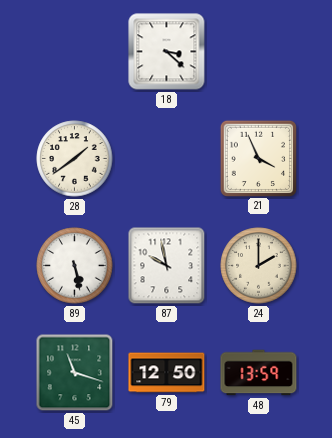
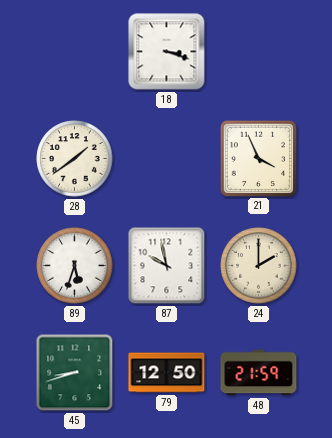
18: 3:22 -> 3:18 (167, 52)
89: 5:28 -> 5:33 (75, 266)
45: 11:18 -> 8:42 (75, 373)
48: 13:59 -> 21:59 (259, 373)
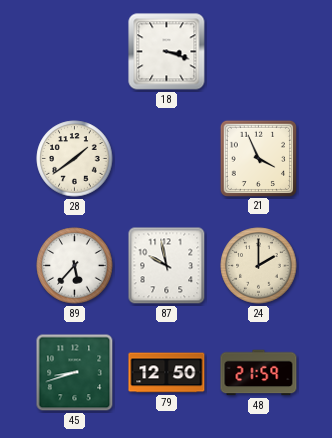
89: 5:33 -> 5:37 (75, 266)
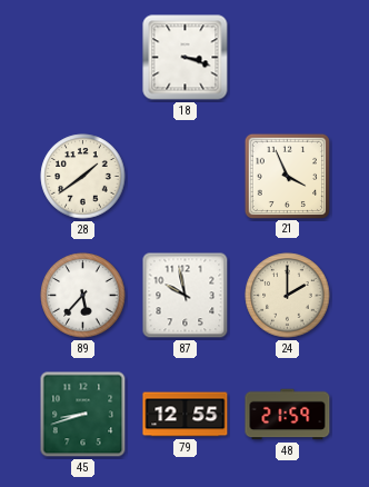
79: 12:50 -> 12:55 (186, 415)
